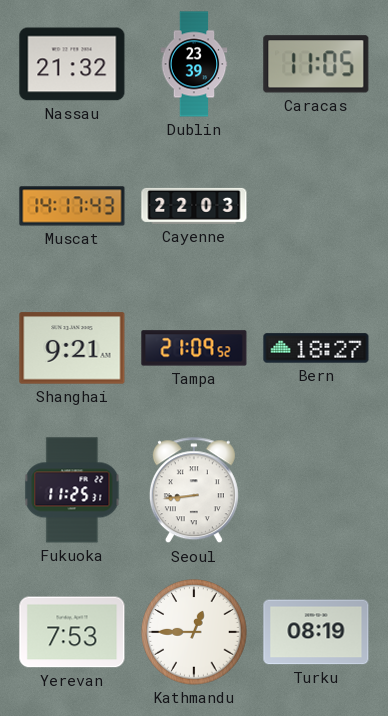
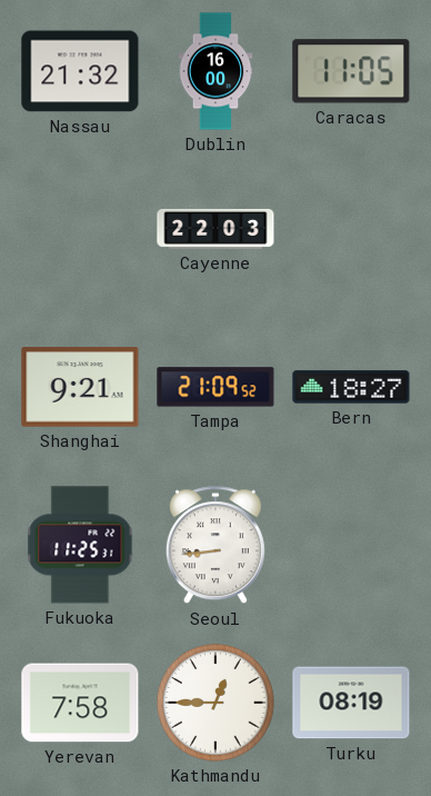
Dublin: 23:39 -> 16:00 (215, 71)
Muscat: 14:17 -> none (72, 206)
Yerevan: 7:53 -> 7:58 (80, 703)
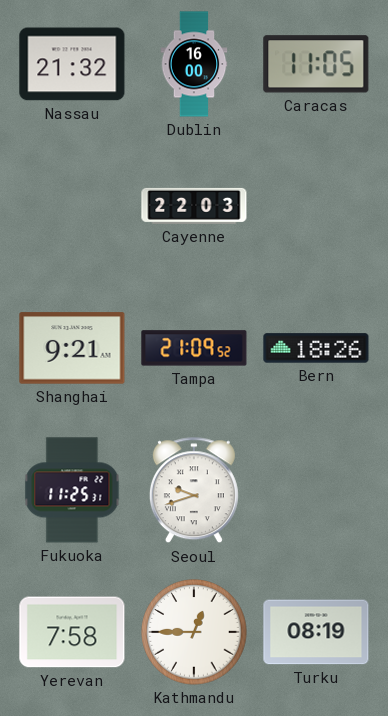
Bern: 18:27 -> 18:26 (316, 348)
Seoul: 8:44 -> 9:42 (194, 491)
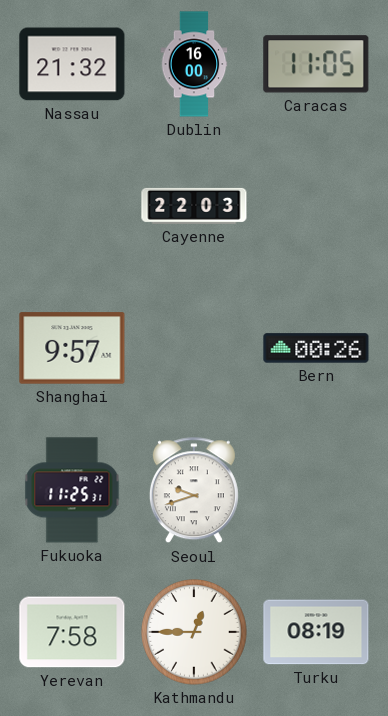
Shanghai: 9:21 -> 9:57 (72, 348)
Tampa: 21:09 -> none (194, 348)
Bern: 18:26 -> 00:26 (316, 348)
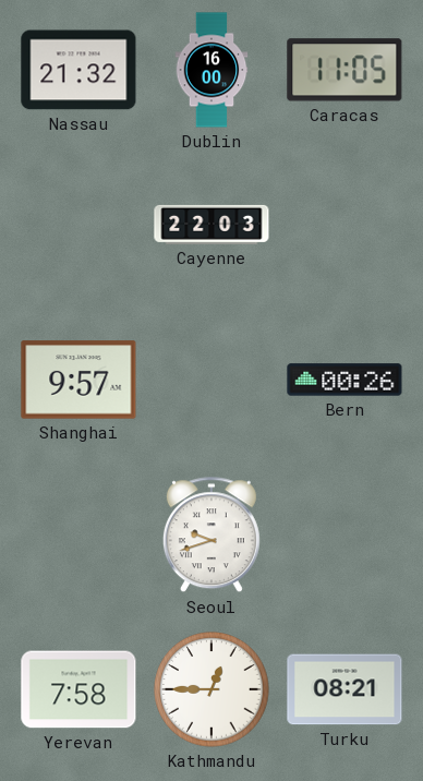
Fukuoka: 11:25 -> none (72, 490)
Turku: 08:19 -> 08:21 (345, 689)
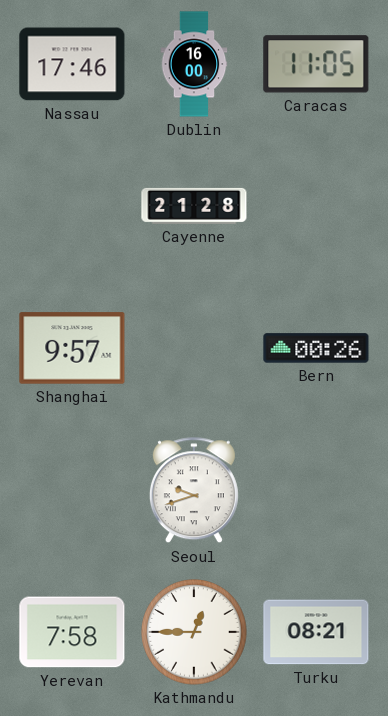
Nassau: 21:32 -> 17:46 (72, 64)
Cayenne: 22:03 -> 21:28 (194, 206)
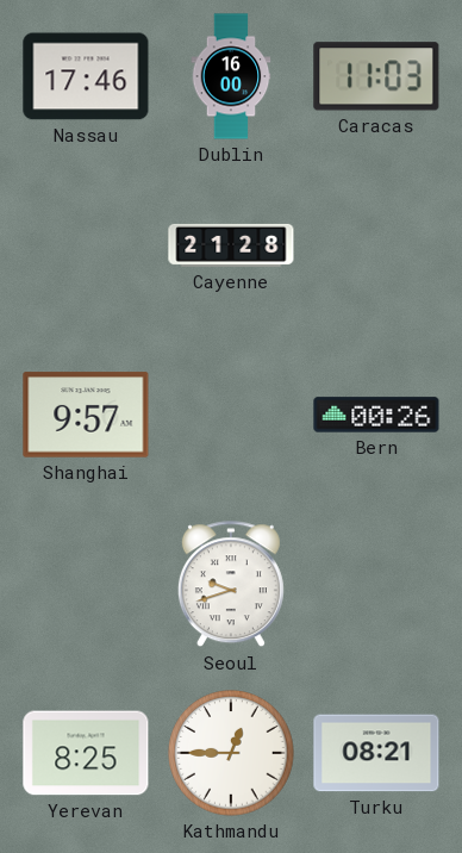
Caracas: 11:05 -> 11:03 (376, 76)
Yerevan: 7:58 -> 8:25 (86, 753)
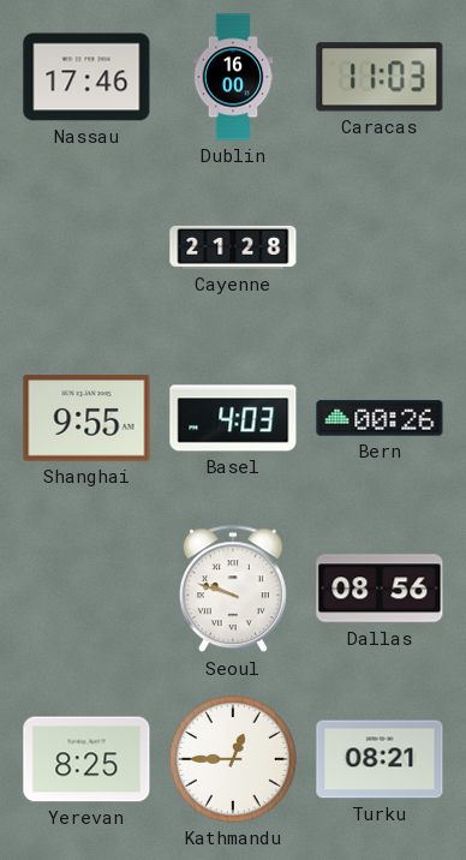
Shanghai: 9:57 -> 9:55 (86, 418)
Basel: none -> 4:03 (233, 418)
Seoul: 9:42 -> 9:48 (233, 590)
Dallas: none -> 08:56 (380, 589)
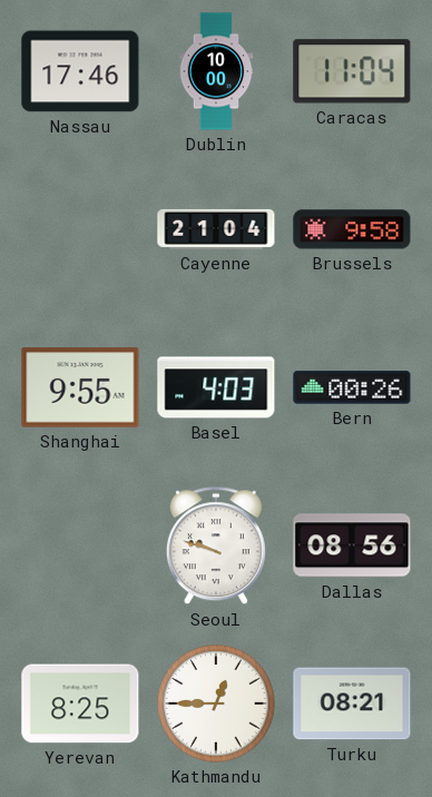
Dublin: 16:00 -> 10:00 (216, 71)
Caracas: 11:03 -> 11:04 (352, 71)
Cayenne: 21:28 -> 21:04 (216, 229)
Brussels: none -> 9:58 (352, 229)
